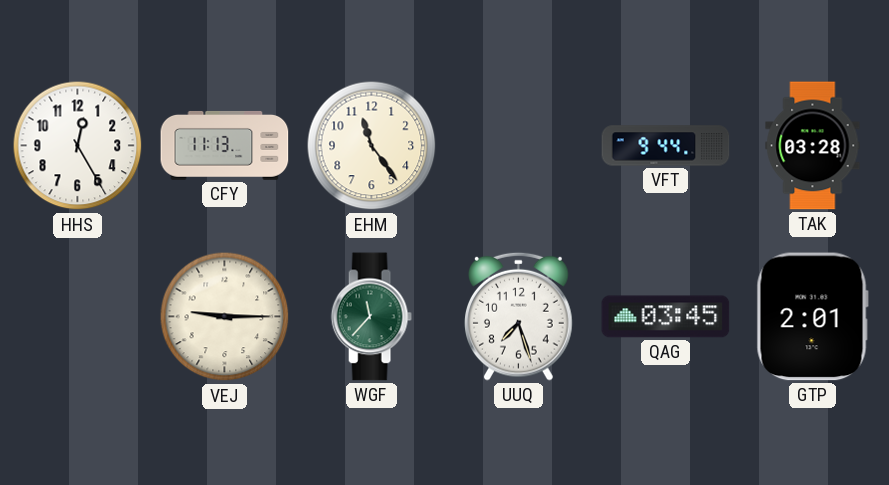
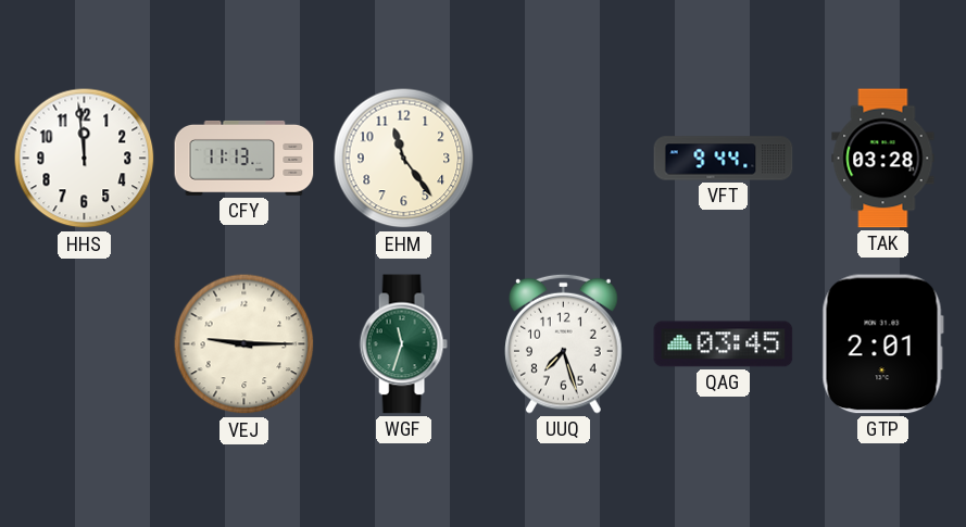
HHS: 12:25 -> 11:59 (85, 159)
WGF: 11:37 -> 11:33 (403, 344)
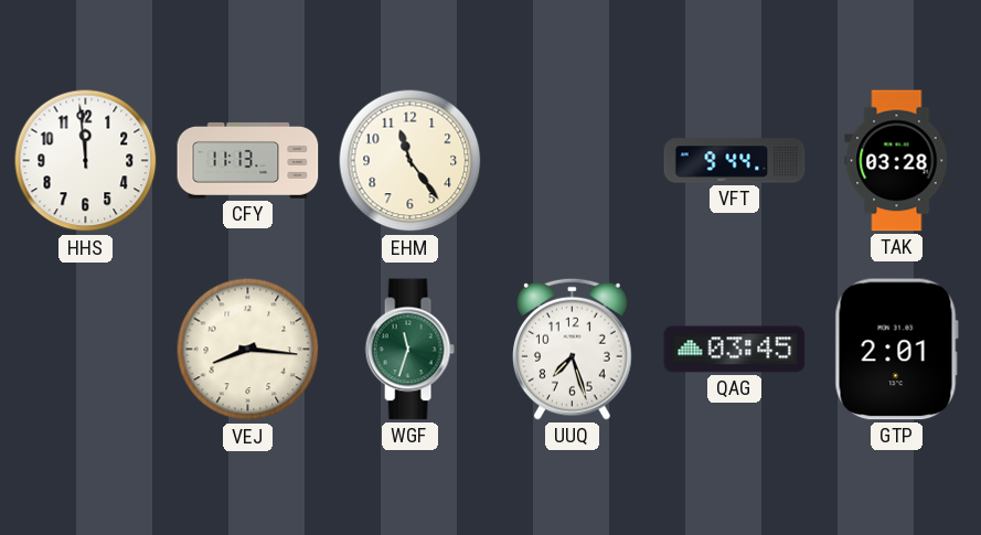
VEJ: 9:15 -> 8:16 (248, 350)
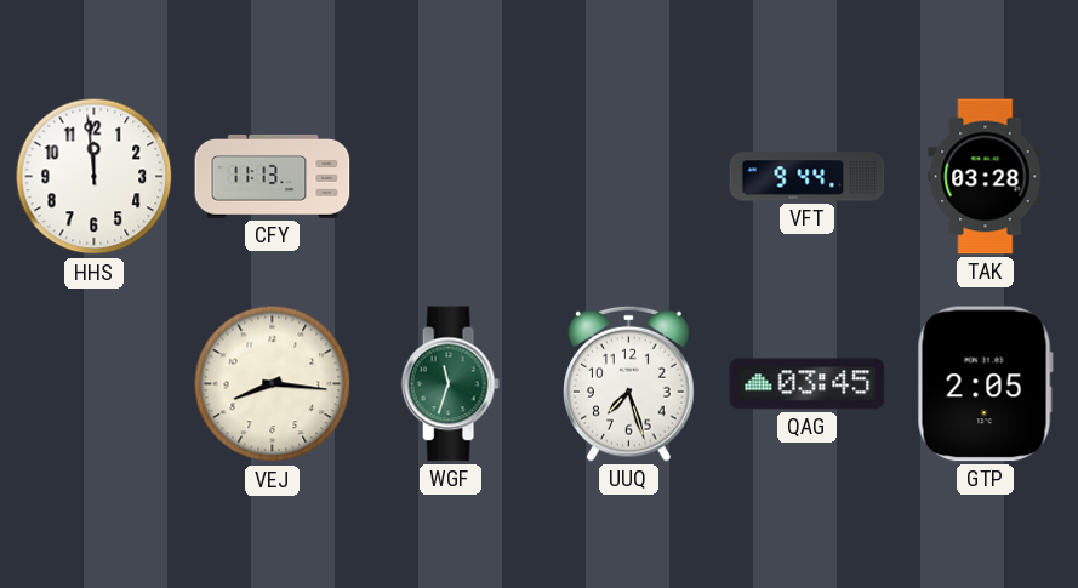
EHM: 11:24 -> none (410, 161)
GTP: 2:01 -> 2:05 (985, 384)
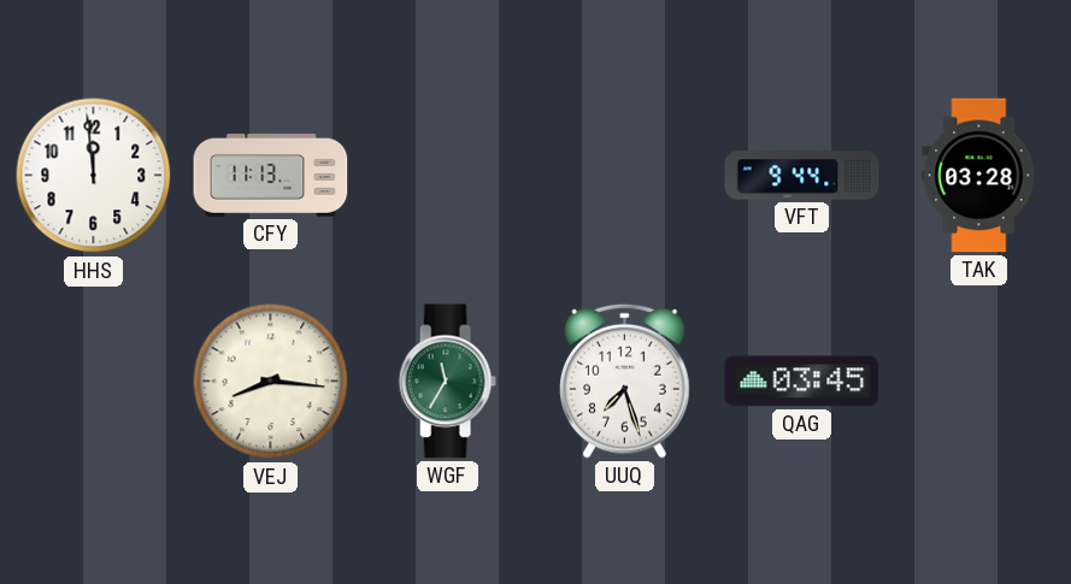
WGF: 11:33 -> 11:35 (447, 382)
GTP: 2:05 -> none (985, 384)
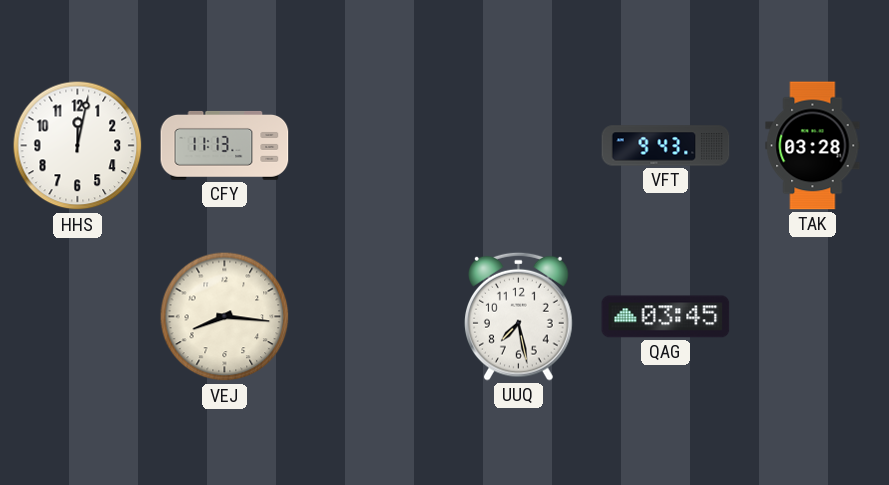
HHS: 11:59 -> 12:02 (78, 146)
VFT: 9:44 -> 9:43 (666, 146)
WGF: 11:35 -> none (447, 382)
UUQ: 7:27 -> 7:28 (519, 316)
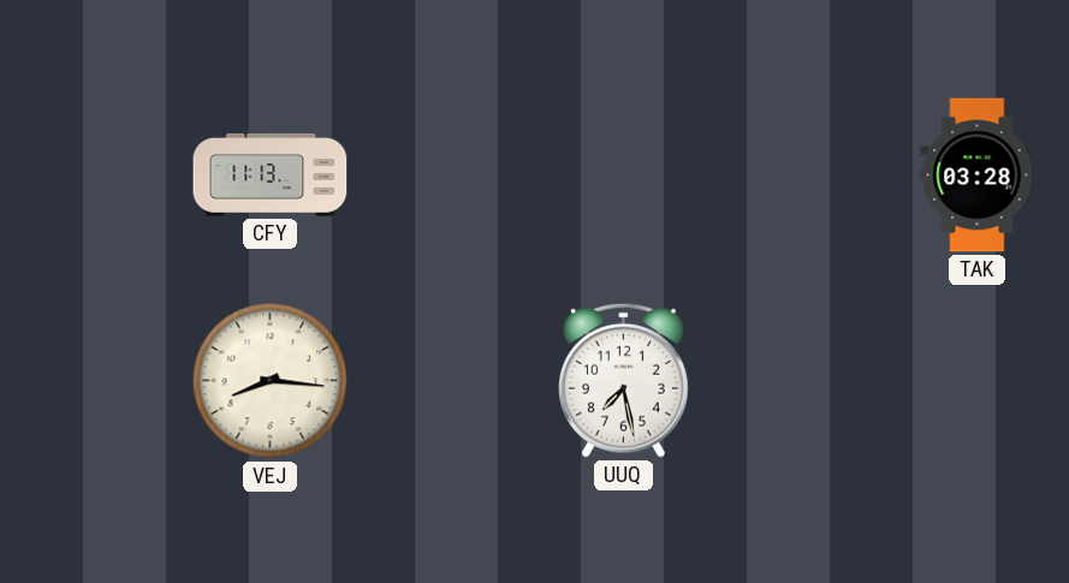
HHS: 12:02 -> none (78, 146)
VFT: 9:43 -> none (666, 146)
QAG: 03:45 -> none (666, 317)
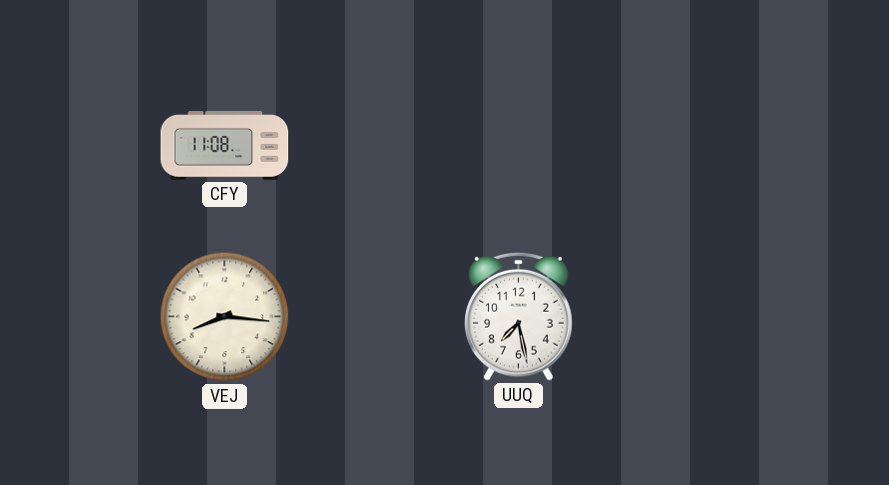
CFY: 11:13 -> 11:08 (225, 145)
TAK: 03:28 -> none (978, 176)
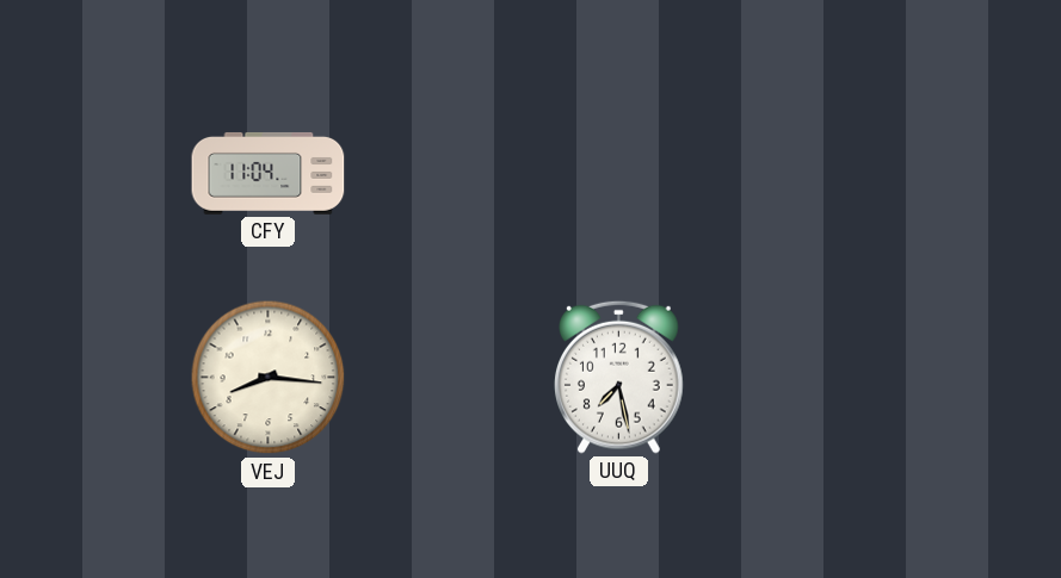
CFY: 11:08 -> 11:04 (269, 173)
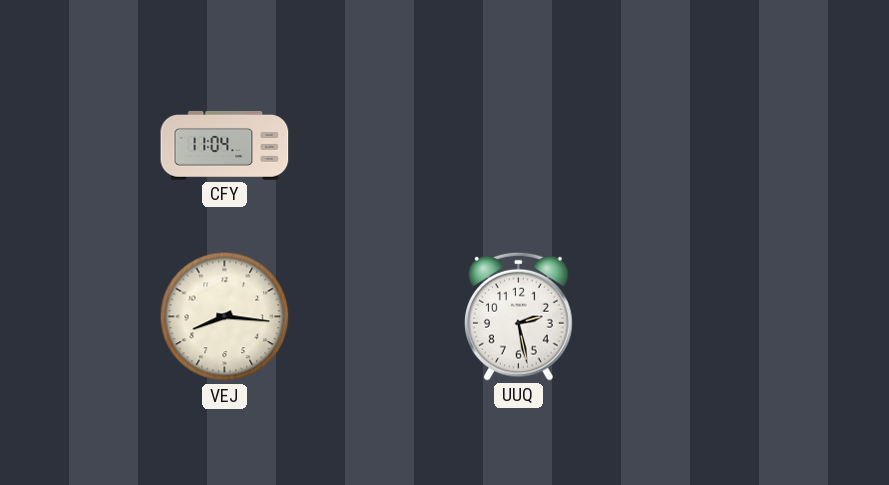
UUQ: 7:28 -> 2:28 (519, 316)
